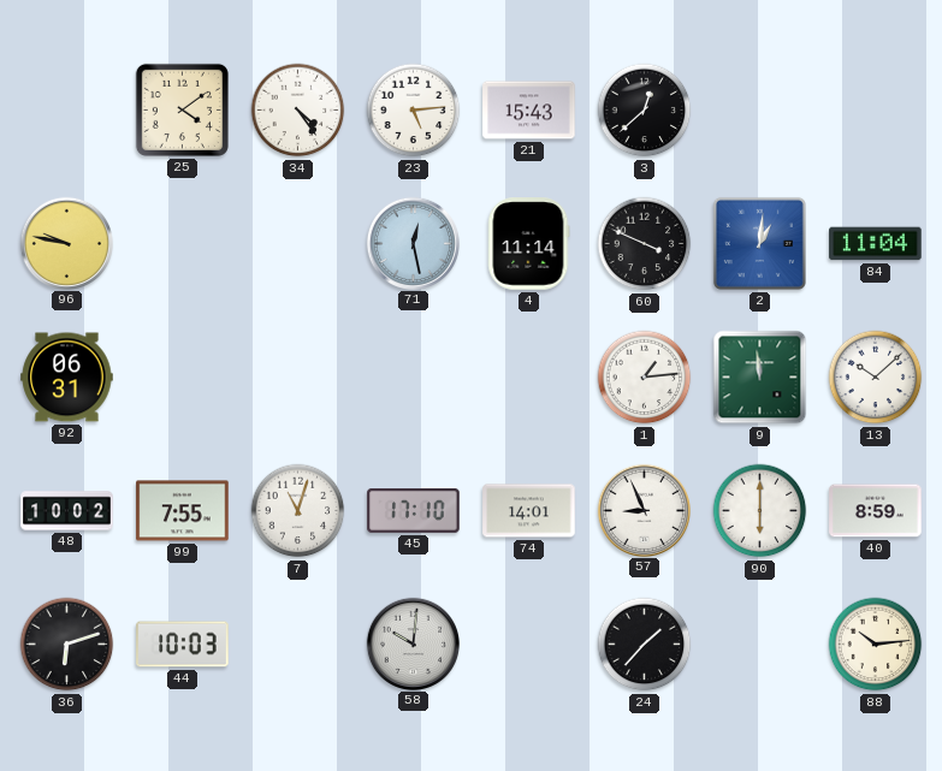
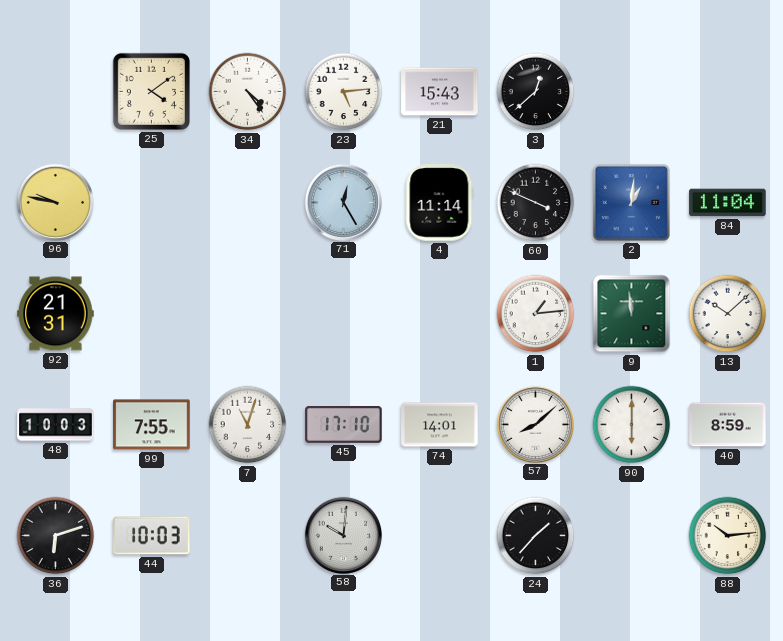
71: 12:28 -> 12:25 (343, 202)
92: 06:31 -> 21:31 (56, 314)
48: 10:02 -> 10:03 (56, 425)
57: 8:56 -> 8:08 (535, 424)
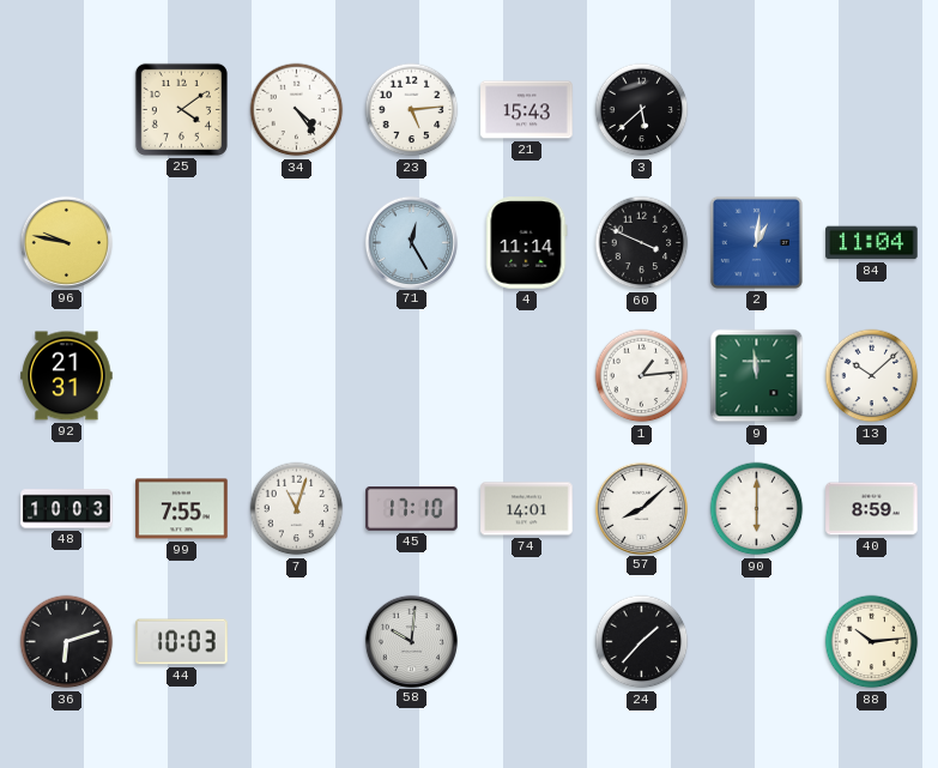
3: 12:38 -> 5:38 (642, 110)
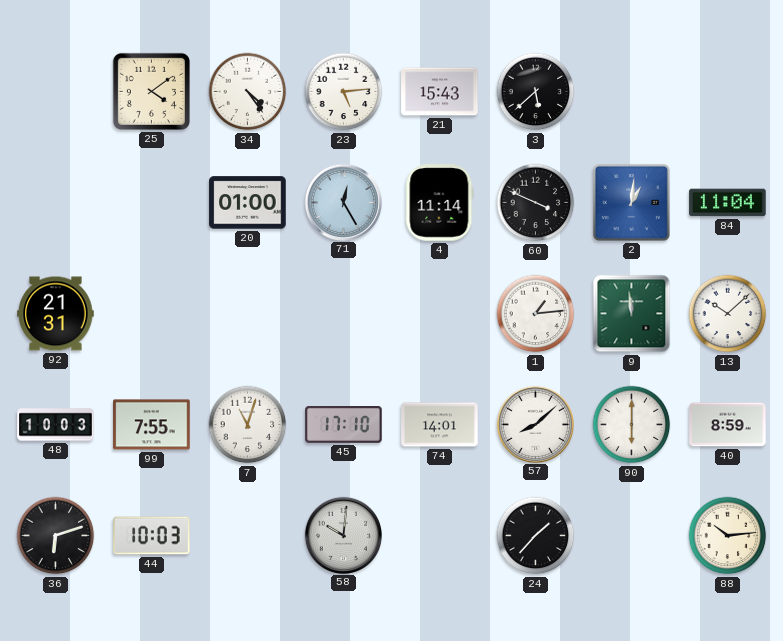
96: 9:47 -> none (66, 242)
20: none -> 01:00 (248, 203)
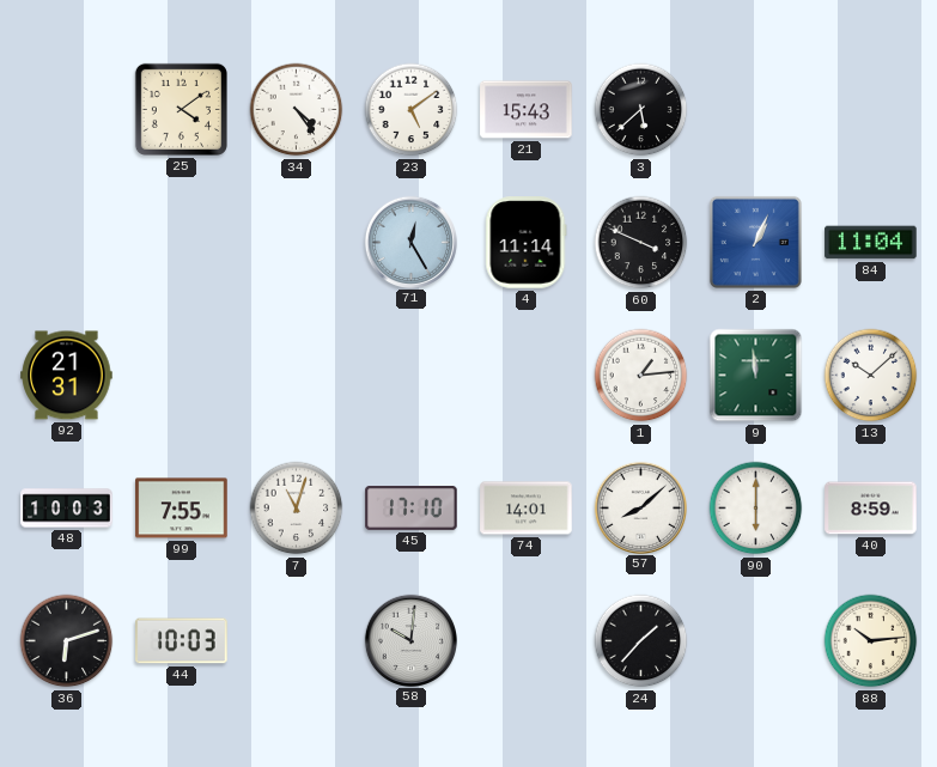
23: 5:14 -> 5:09 (412, 110)
20: 01:00 -> none (248, 203)
2: 1:01 -> 1:04 (755, 242)
